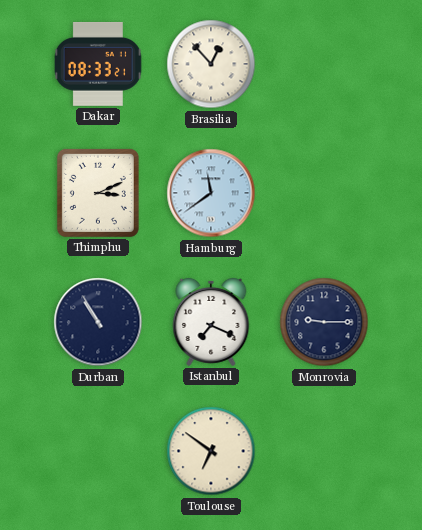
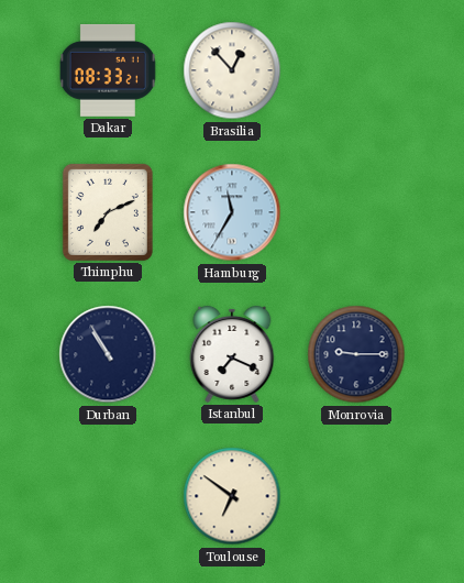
Thimphu: 3:11 -> 7:11 (108, 212)
Hamburg: 11:39 -> 11:35 (232, 212)
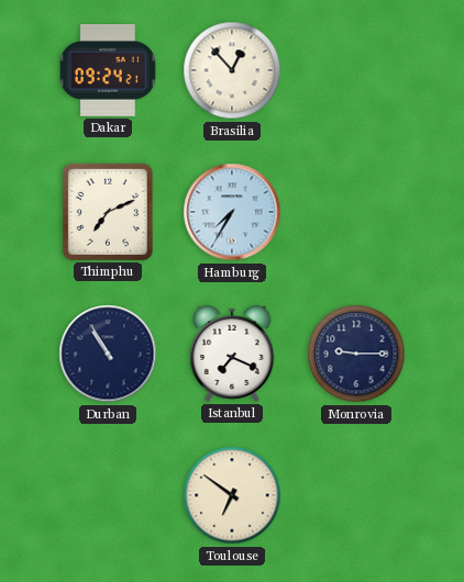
Dakar: 08:33 -> 09:24 (108, 70)
Hamburg: 11:35 -> 7:35 (232, 212)
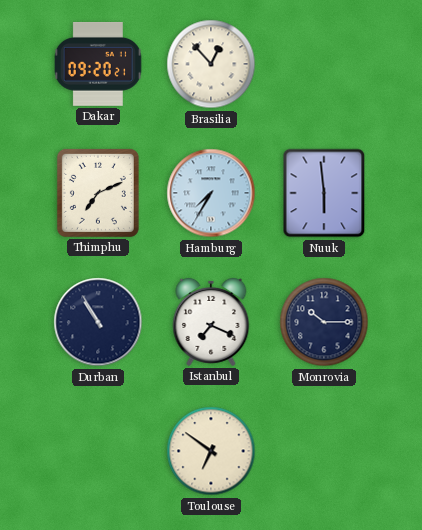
Dakar: 09:24 -> 09:20 (98, 64)
Nuuk: none -> 5:59 (324, 193)
Monrovia: 9:15 -> 10:15 (324, 322)
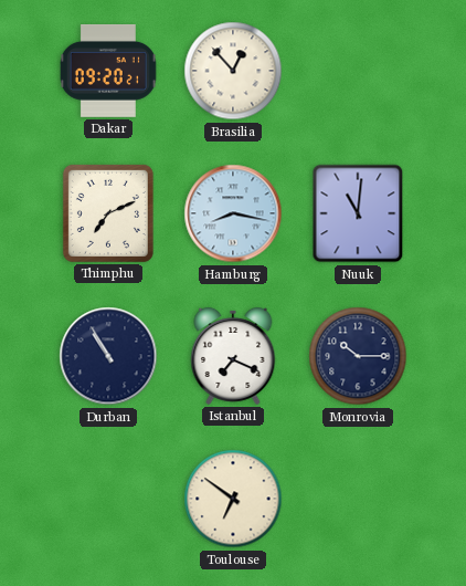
Hamburg: 7:35 -> 8:17 (233, 213)
Nuuk: 5:59 -> 11:01 (358, 213)
